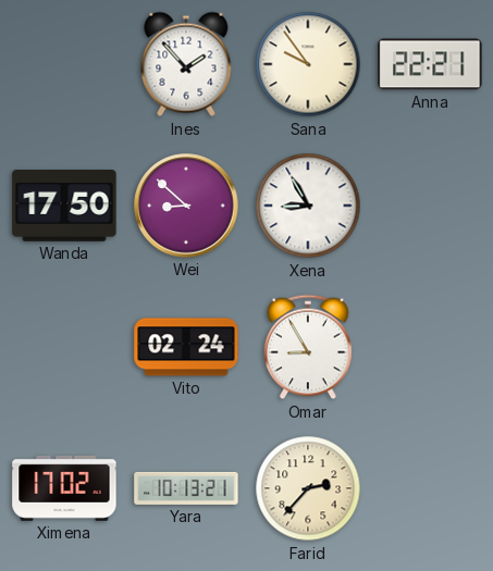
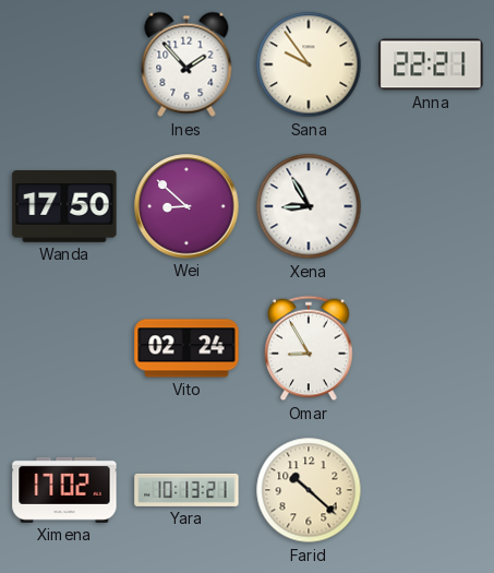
Farid: 2:37 -> 10:22 (309, 490)
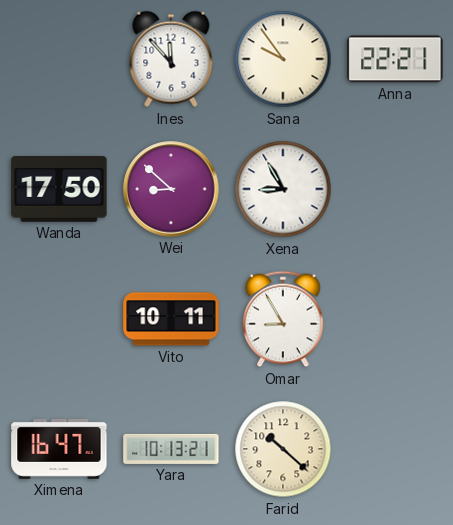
Ines: 1:53 -> 11:53 (171, 59)
Vito: 02:24 -> 10:11 (171, 319)
Ximena: 17:02 -> 16:47 (59, 449)
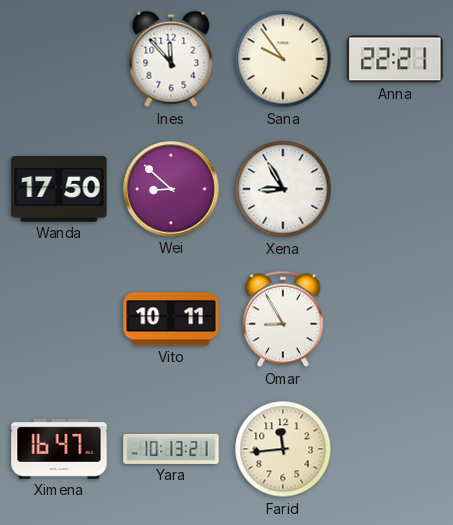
Farid: 10:22 -> 11:44 (283, 449)
